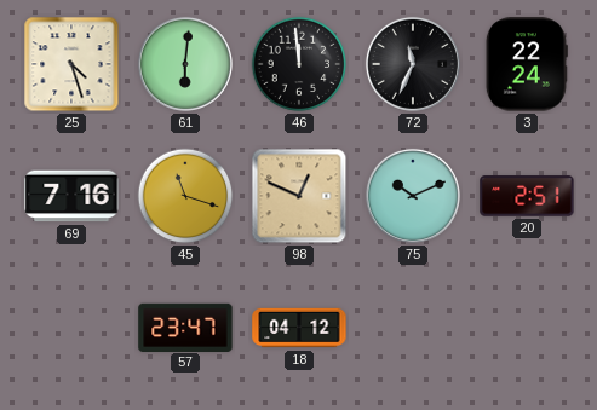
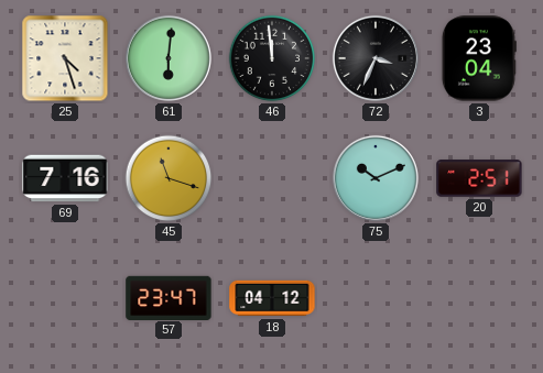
72: 11:34 -> 3:34 (376, 58)
3: 22:24 -> 23:04 (479, 58)
98: 12:49 -> none (299, 196)
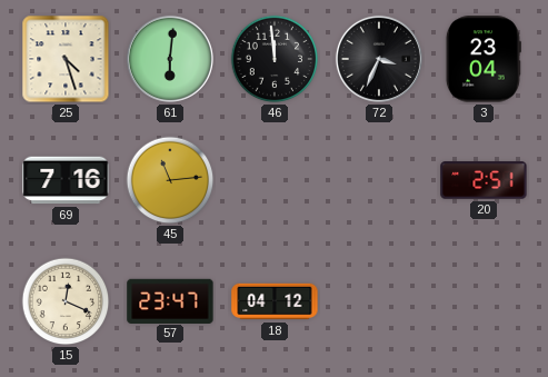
45: 11:18 -> 11:14 (170, 180)
75: 10:11 -> none (376, 178)
15: none -> 12:19 (66, 301)
